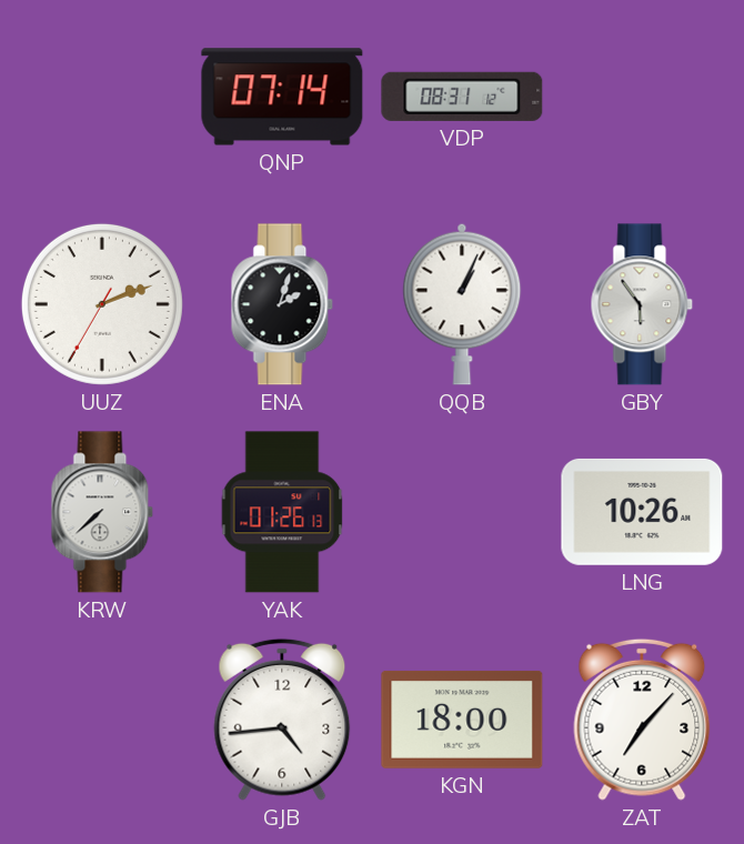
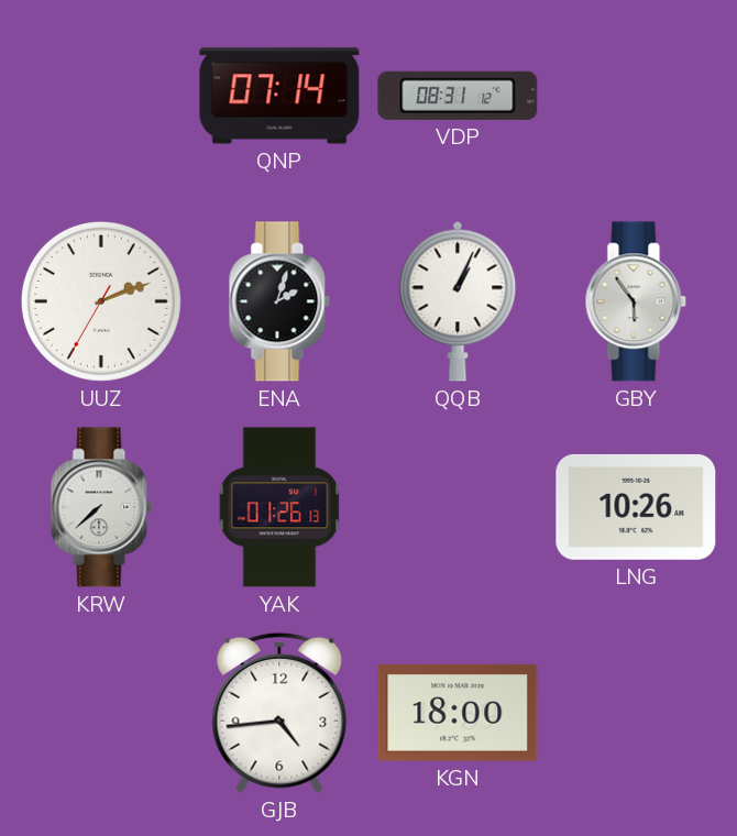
ZAT: 7:07 -> none (642, 720)
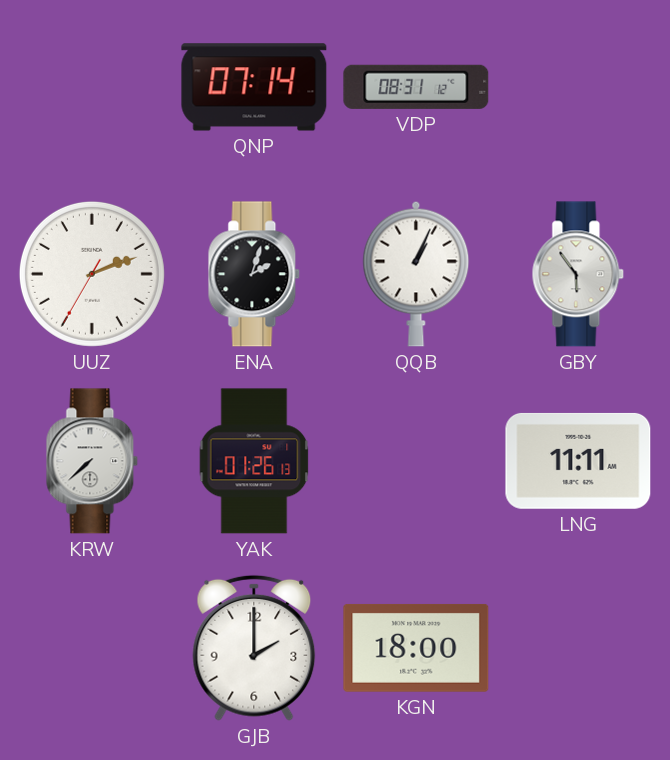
LNG: 10:26 -> 11:11 (578, 461)
GJB: 4:44 -> 2:00 (254, 648)
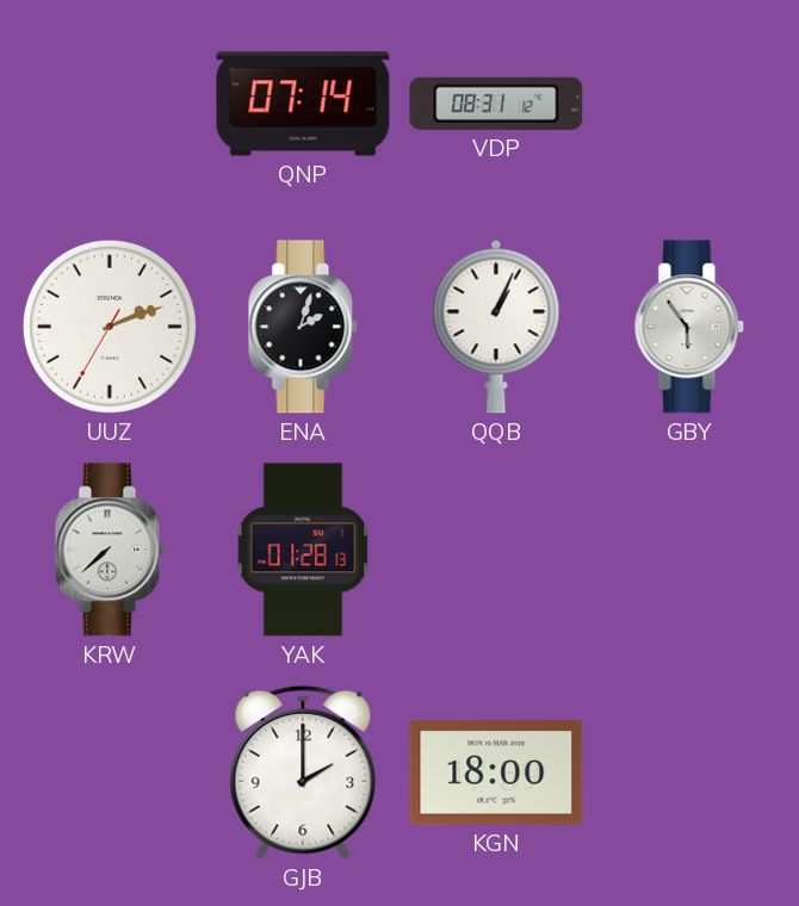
YAK: 01:26 -> 01:28 (303, 550)
LNG: 11:11 -> none (578, 461)
